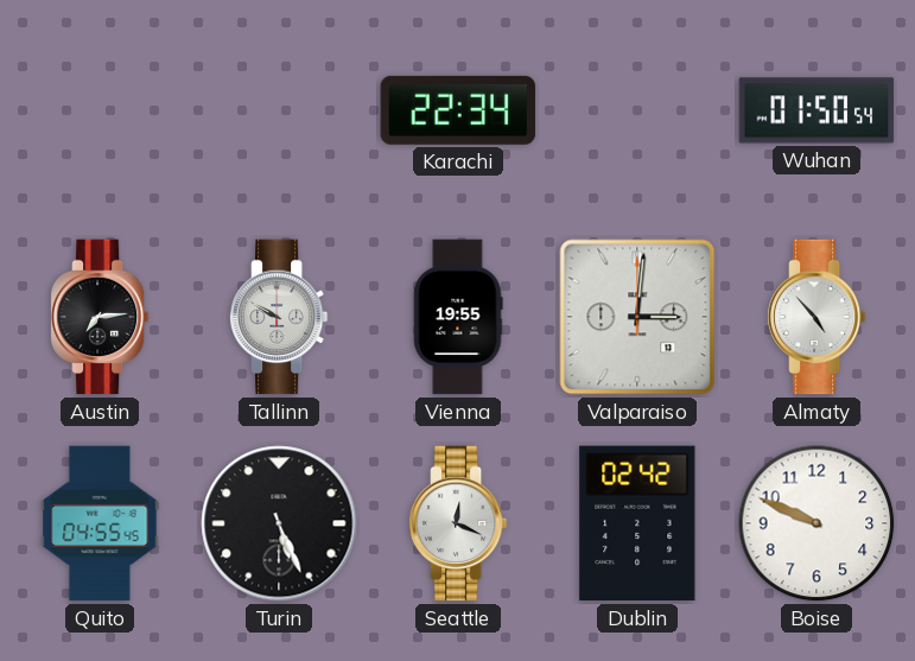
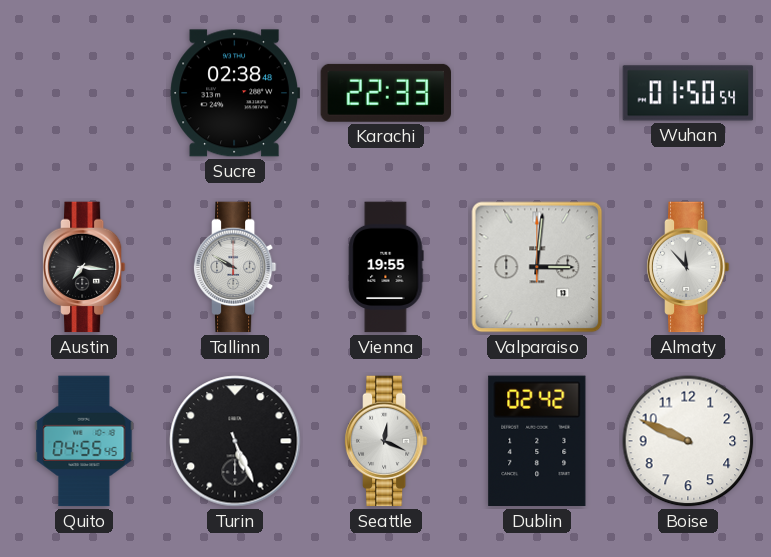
Sucre: none -> 02:38 (235, 93)
Karachi: 22:34 -> 22:33 (386, 93)
Austin: 7:14 -> 7:16 (84, 267)
Almaty: 4:53 -> 11:53 (688, 267)
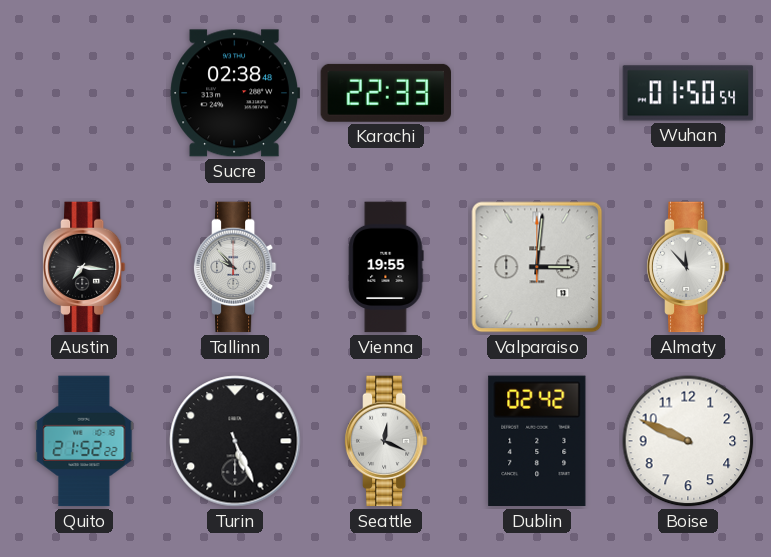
Tallinn: 9:50 -> 9:53 (235, 267)
Quito: 04:55 -> 21:52 (84, 441)
